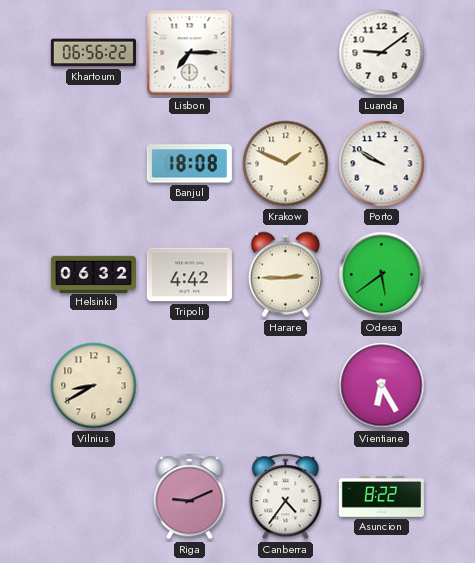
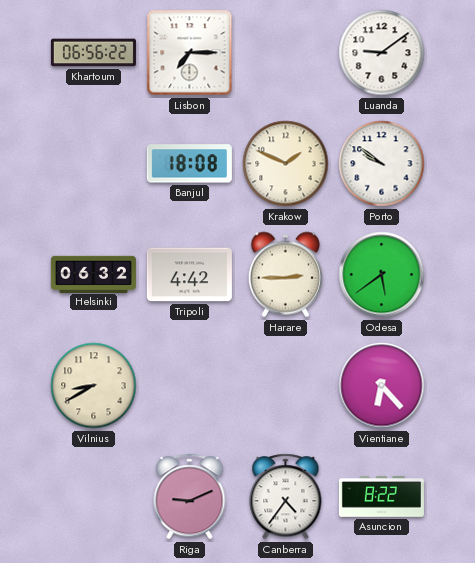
Porto: 9:50 -> 9:51 (382, 164)
Vientiane: 6:25 -> 6:23 (382, 386)
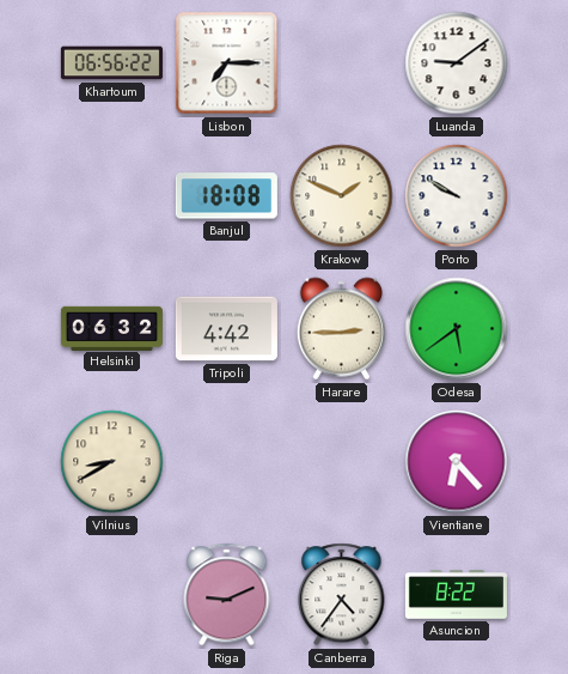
Porto: 9:51 -> 9:50 (457, 196)
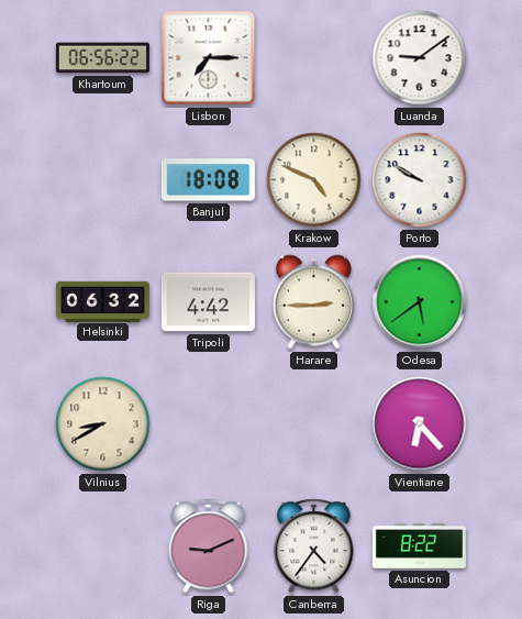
Krakow: 1:49 -> 4:49 (314, 180)
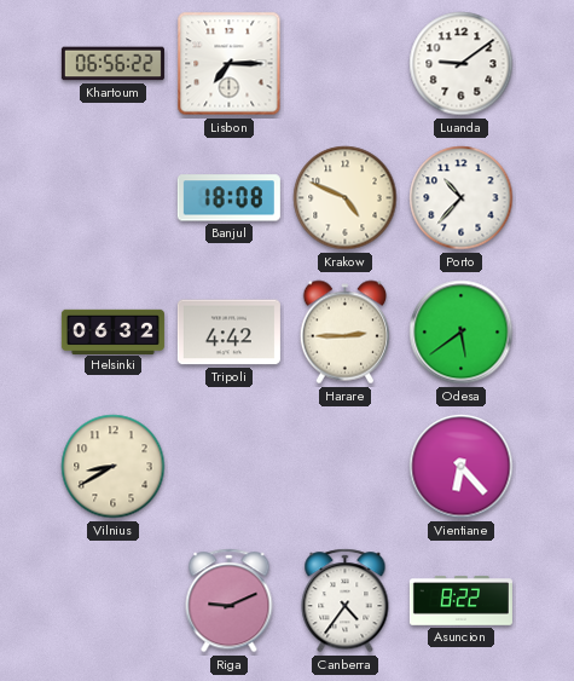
Porto: 9:50 -> 10:37 (462, 198)
